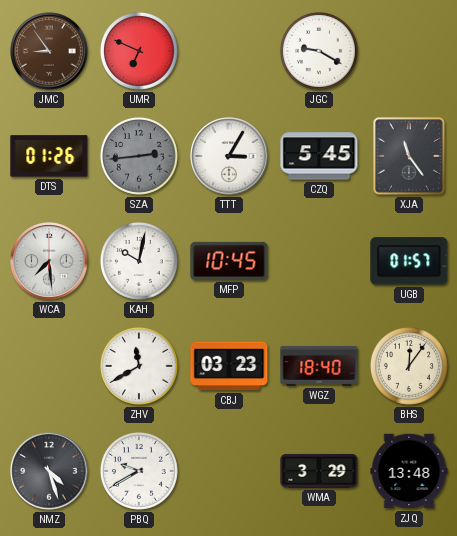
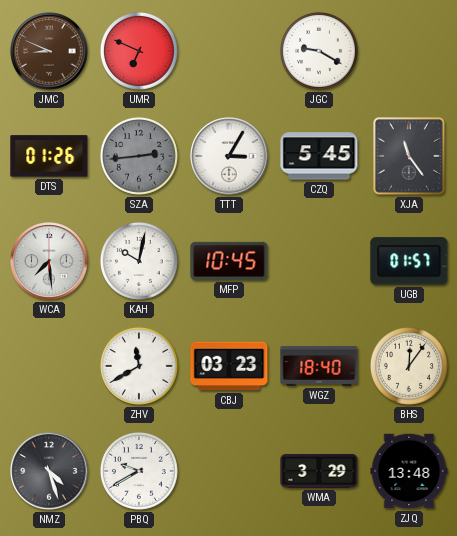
JMC: 8:54 -> 8:49 (49, 51)
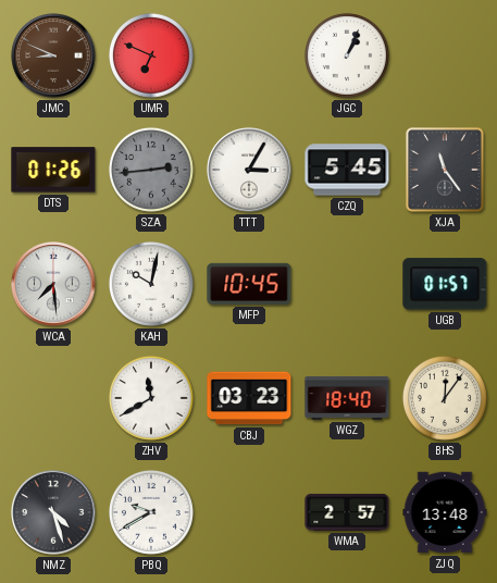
JGC: 9:20 -> 1:04 (347, 55)
WMA: 3:29 -> 2:57 (347, 512)
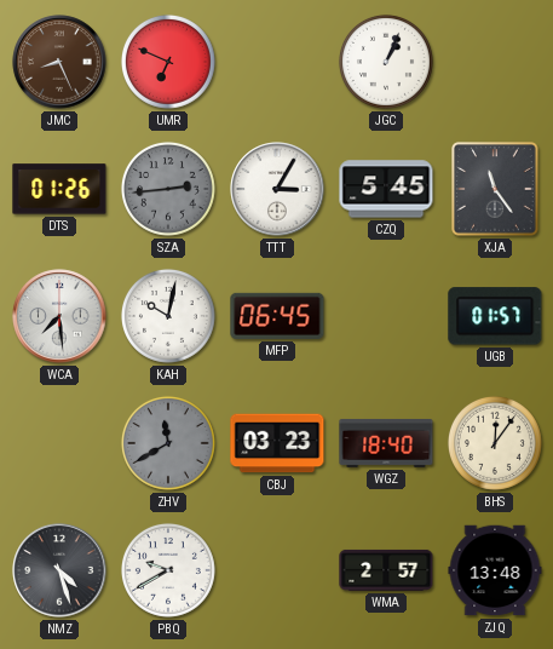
JMC: 8:49 -> 8:26 (59, 62)
MFP: 10:45 -> 06:45 (277, 316)
ZHV dial: white -> grey (168, 443)
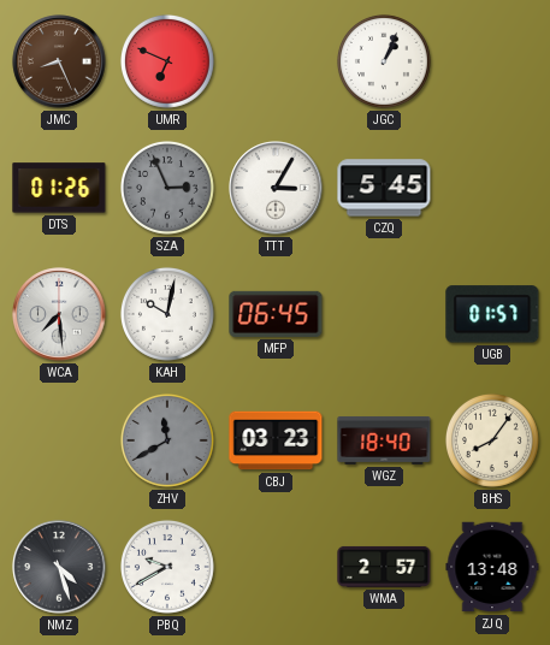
SZA: 2:44 -> 2:56 (167, 188)
XJA: 11:24 -> none (496, 189)
BHS: 12:06 -> 8:06 (492, 440)
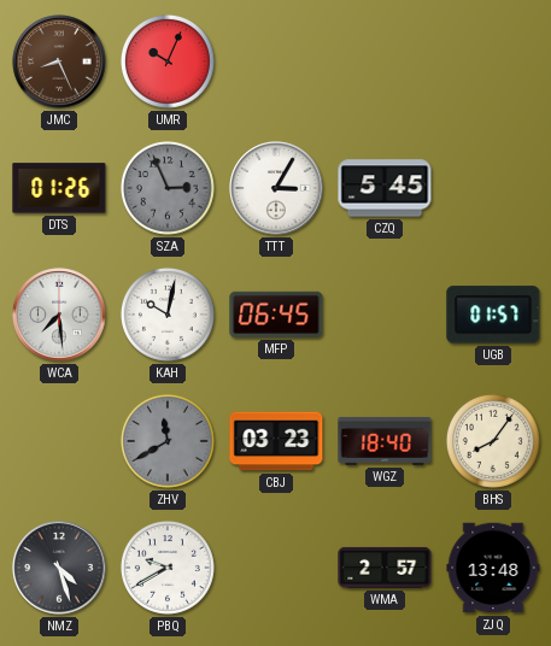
UMR: 6:49 -> 10:04 (168, 61)
JGC: 1:04 -> none (384, 61)
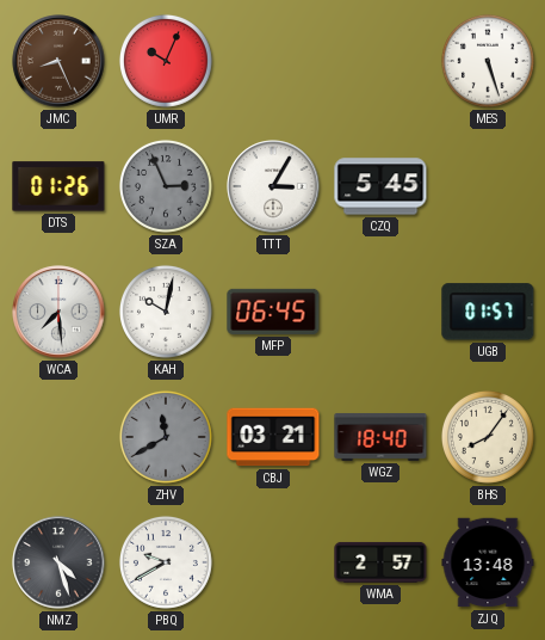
MES: none -> 5:27 (488, 61)
CBJ: 03:23 -> 03:21 (273, 437)
